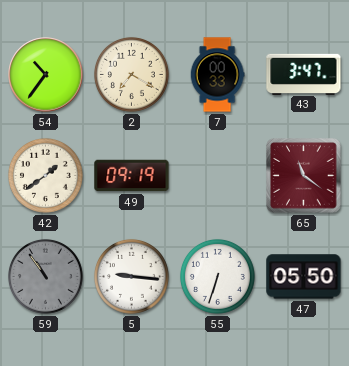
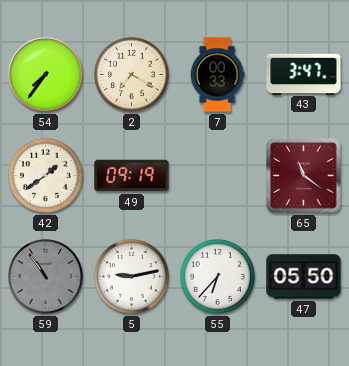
54: 10:36 -> 7:36 (46, 75)
5: 9:16 -> 9:13 (131, 276)
55: 6:33 -> 6:37 (217, 276)
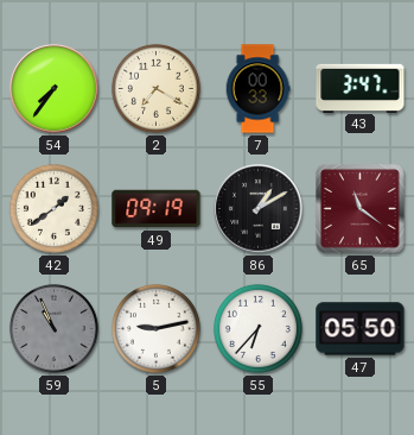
86: none -> 1:10 (259, 209)
59: 10:54 -> 10:56 (53, 328)
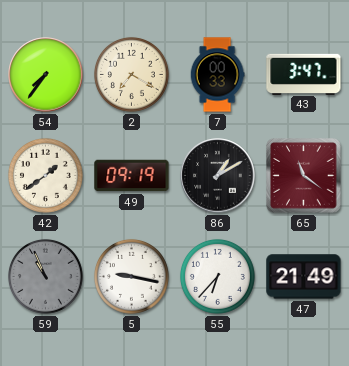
5: 9:13 -> 9:17 (131, 276)
47: 05:50 -> 21:49 (304, 277)
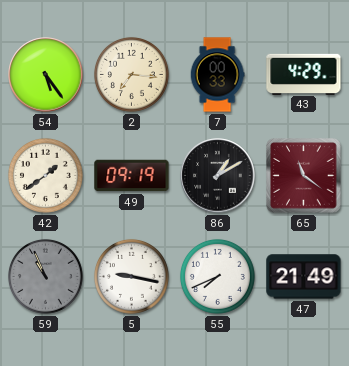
54: 7:36 -> 5:24 (46, 75)
2: 7:20 -> 7:16 (131, 74)
43: 3:47 -> 4:29 (304, 74)
55: 6:37 -> 7:41 (217, 276)
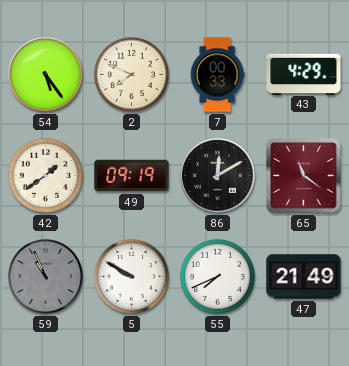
2: 7:16 -> 7:49 (131, 74)
86: 1:10 -> 12:10 (218, 176)
5: 9:17 -> 9:50 (131, 276)
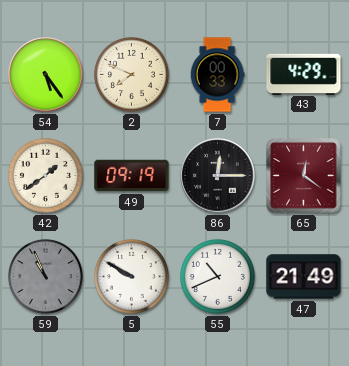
86: 12:10 -> 12:15 (218, 176)
65: 11:21 -> 12:21 (304, 176)
55: 7:41 -> 10:41 (217, 276)
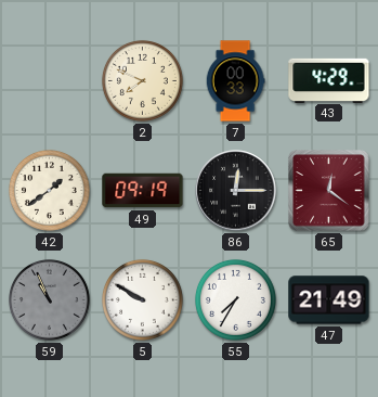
54: 5:24 -> none (46, 75)
55: 10:41 -> 7:35 (235, 299)
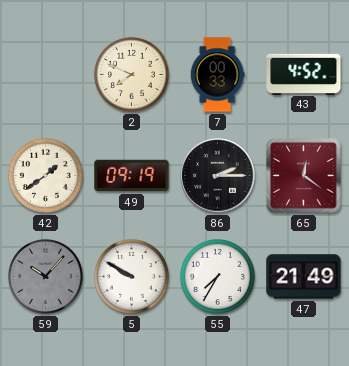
43: 4:29 -> 4:52 (304, 74)
86: 12:15 -> 2:15 (218, 176)
59: 10:56 -> 10:07 (45, 276)
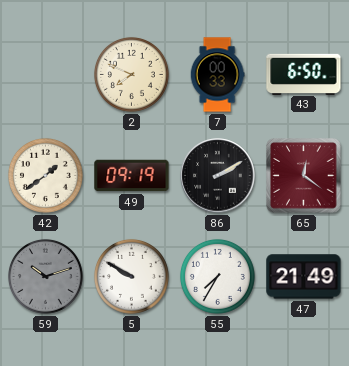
43: 4:52 -> 6:50 (304, 74)
86: 2:15 -> 2:10 (218, 176)
59: 10:07 -> 10:12 (45, 276)
